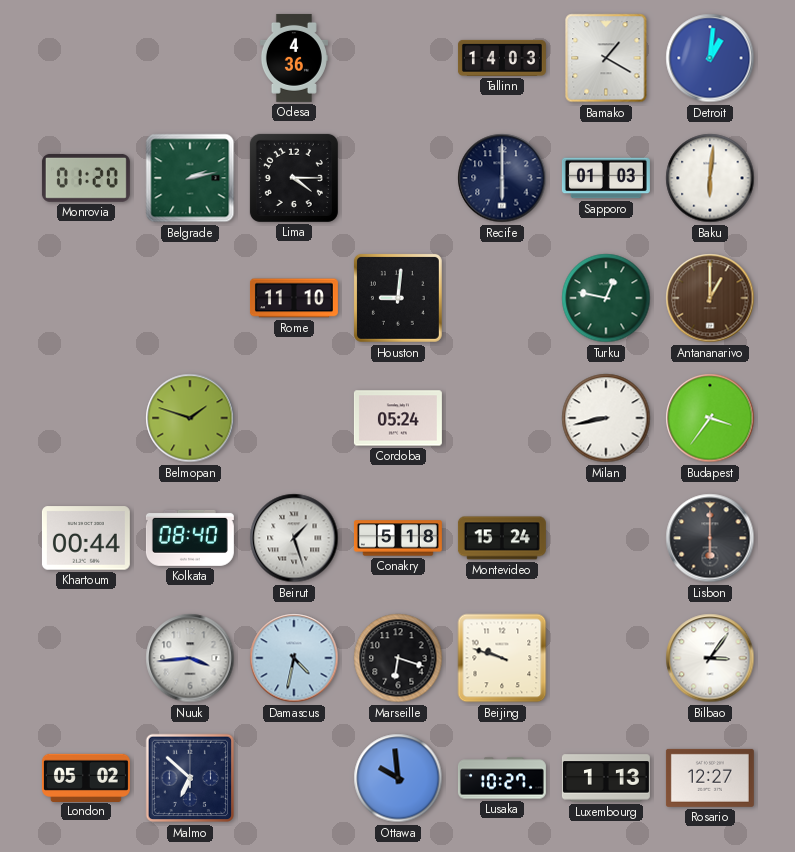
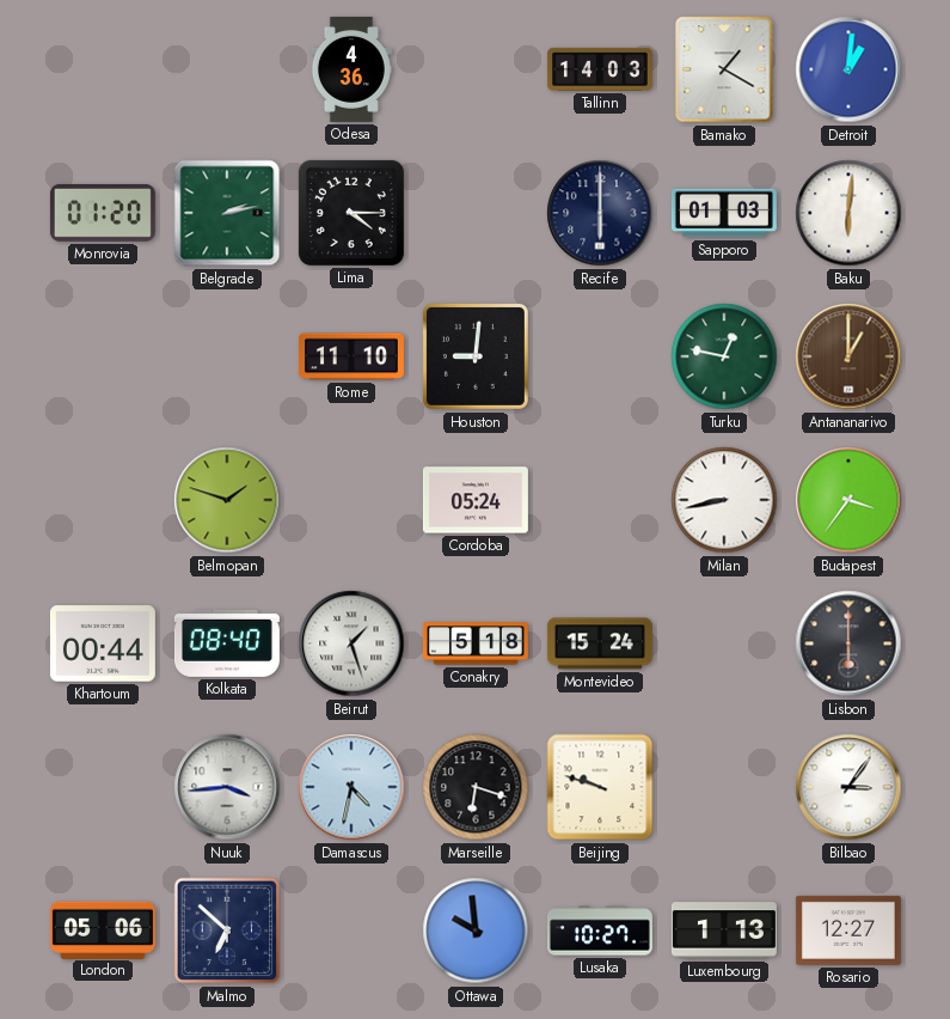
London: 05:02 -> 05:06 (103, 929)
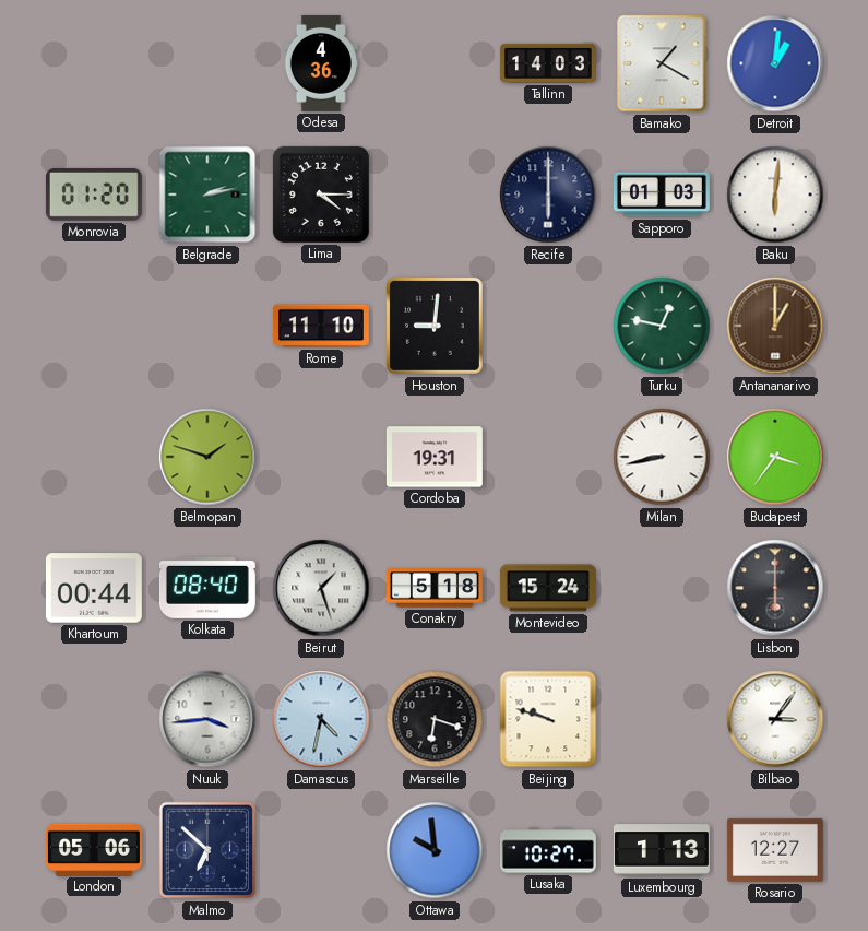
Cordoba: 05:24 -> 19:31 (435, 457)
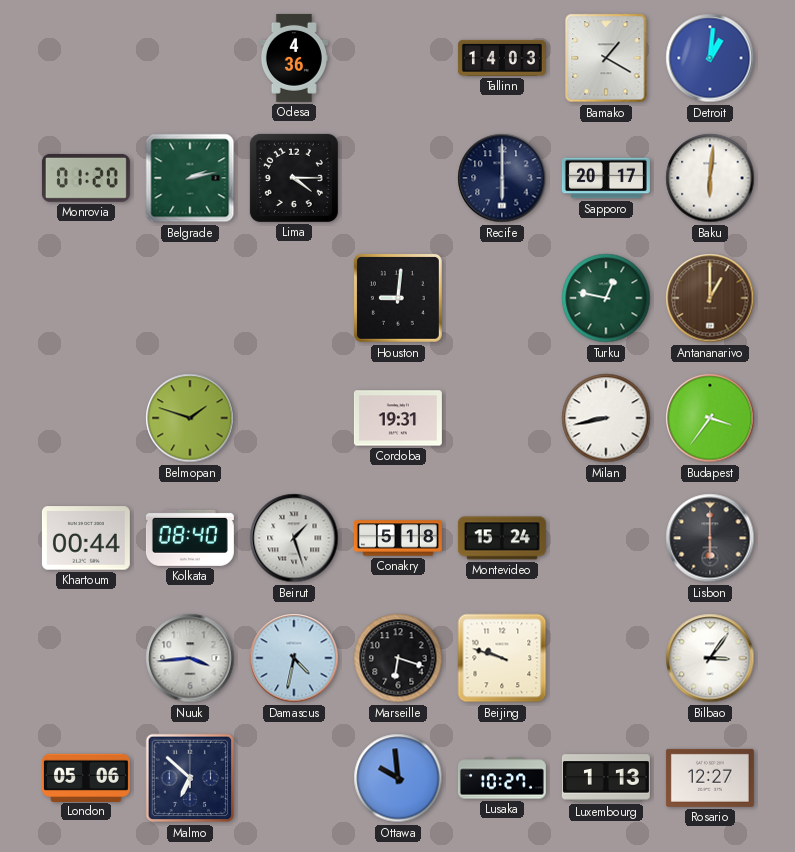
Sapporo: 01:03 -> 20:17 (606, 178)
Rome: 11:10 -> none (321, 326)
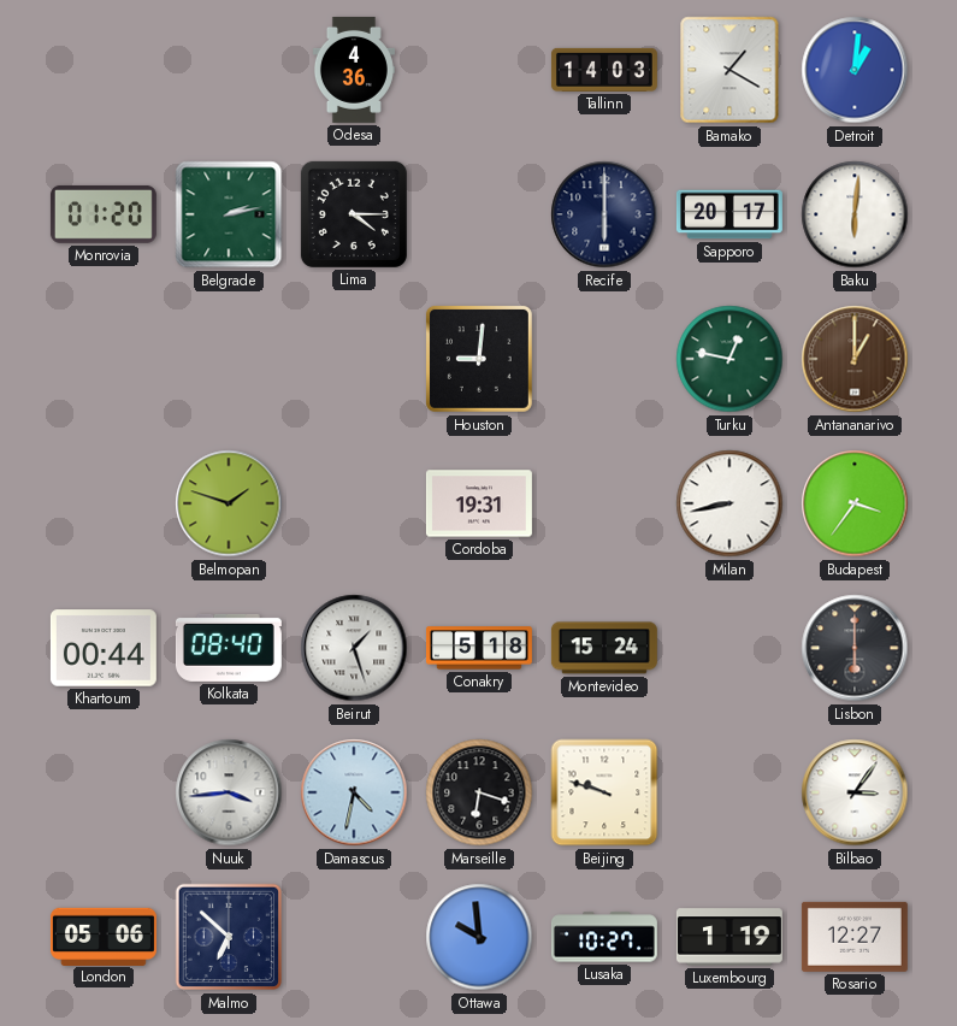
Luxembourg: 1:13 -> 1:19 (729, 937)
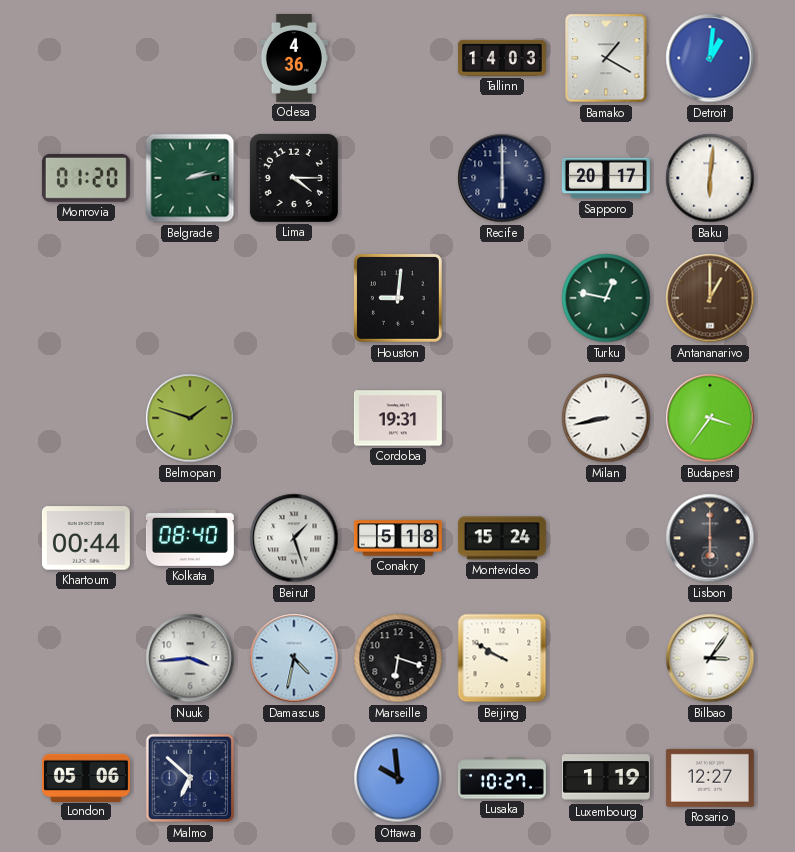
Beijing: 9:48 -> 9:50 (502, 658)
